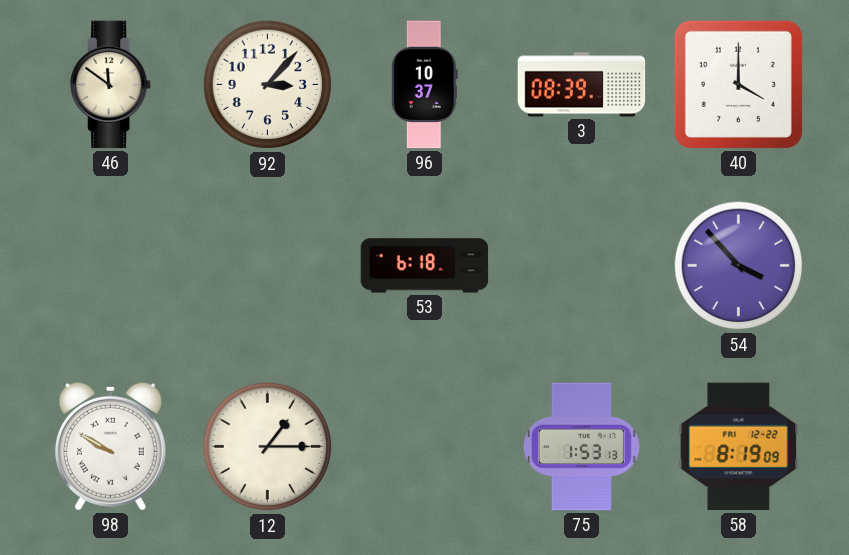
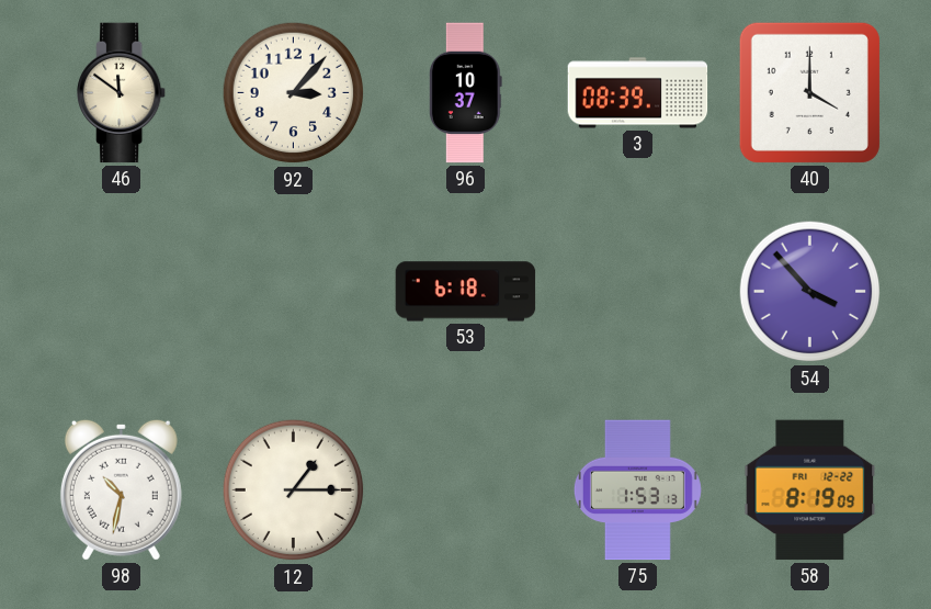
98: 9:50 -> 10:32 (121, 489)
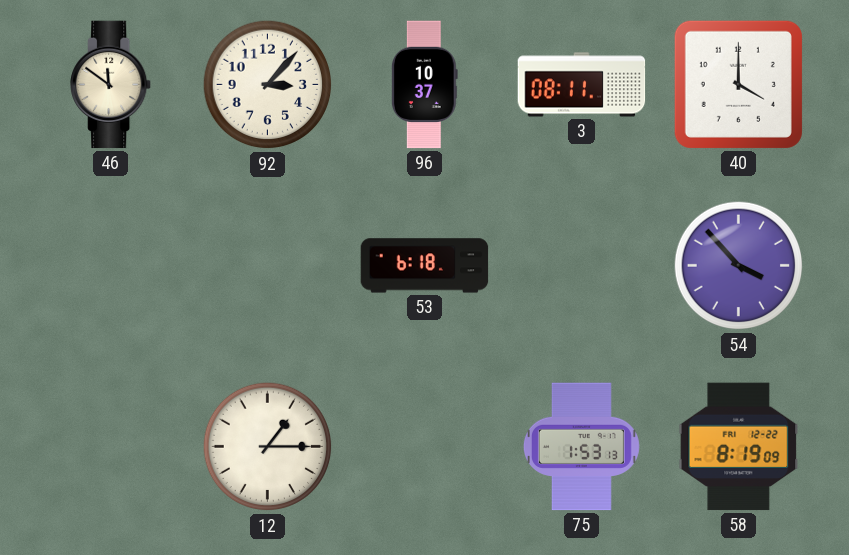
3: 08:39 -> 08:11 (582, 85)
98: 10:32 -> none (121, 489)
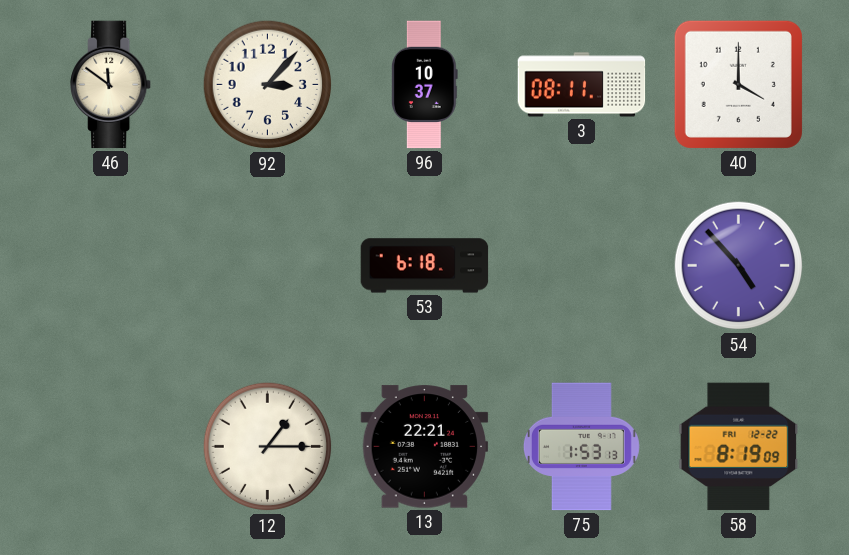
54: 3:53 -> 4:53 (739, 266)
13: none -> 22:21 (425, 447)
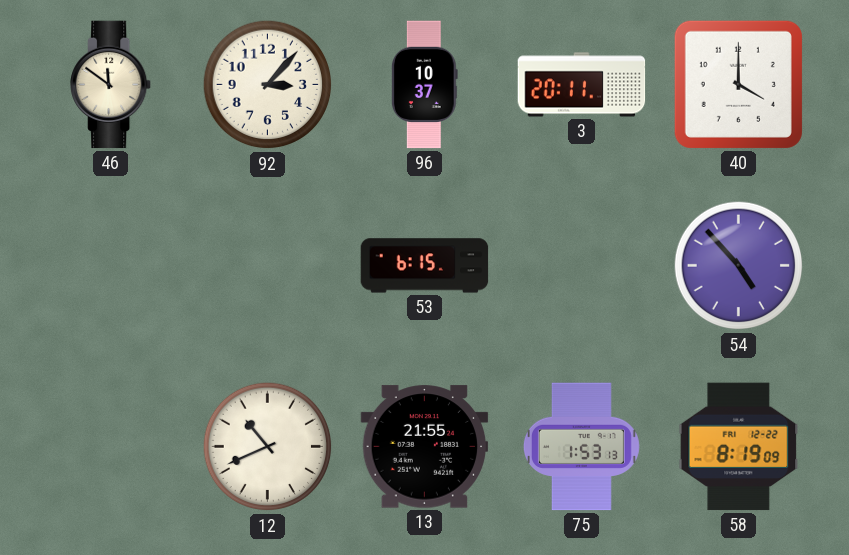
3: 08:11 -> 20:11 (582, 85)
53: 6:18 -> 6:15 (425, 266)
12: 1:15 -> 10:41 (268, 447)
13: 22:21 -> 21:55 (425, 447)
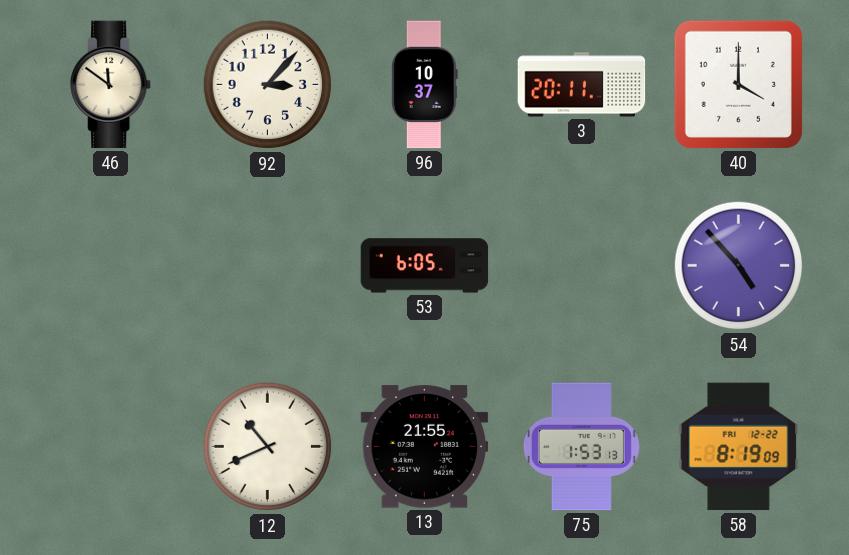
53: 6:15 -> 6:05 (425, 266)
